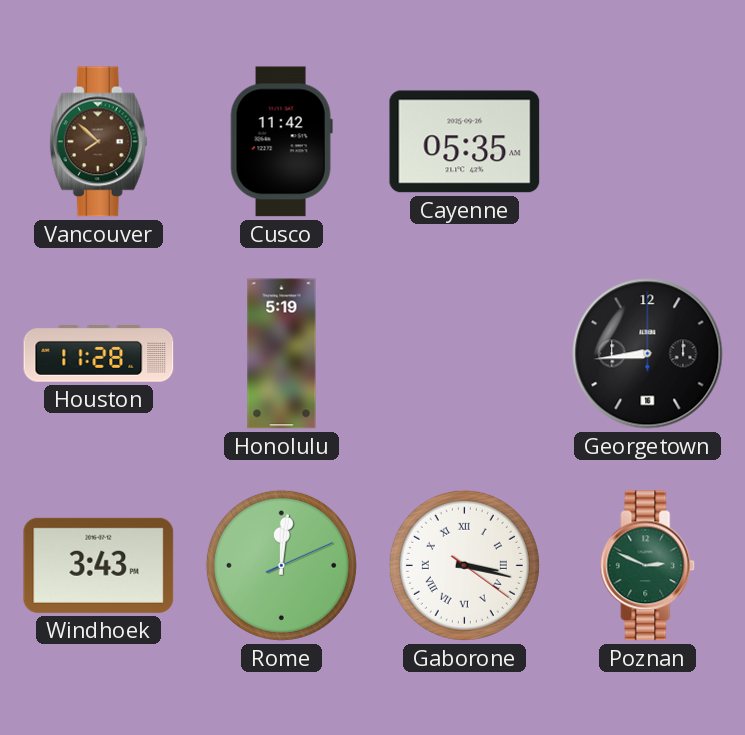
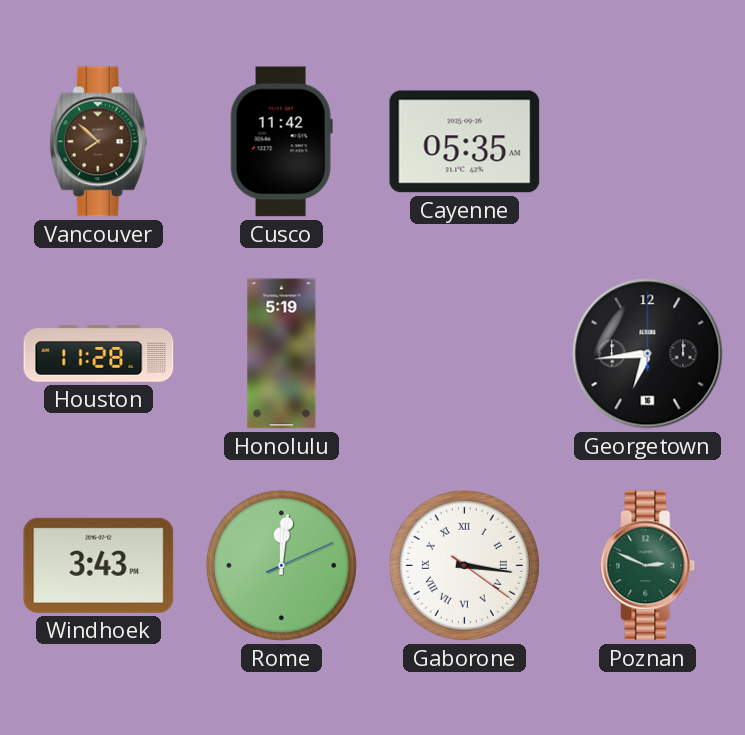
Georgetown: 8:44 -> 6:44 (648, 354)
Gaborone: 3:17 -> 3:16 (464, 565)
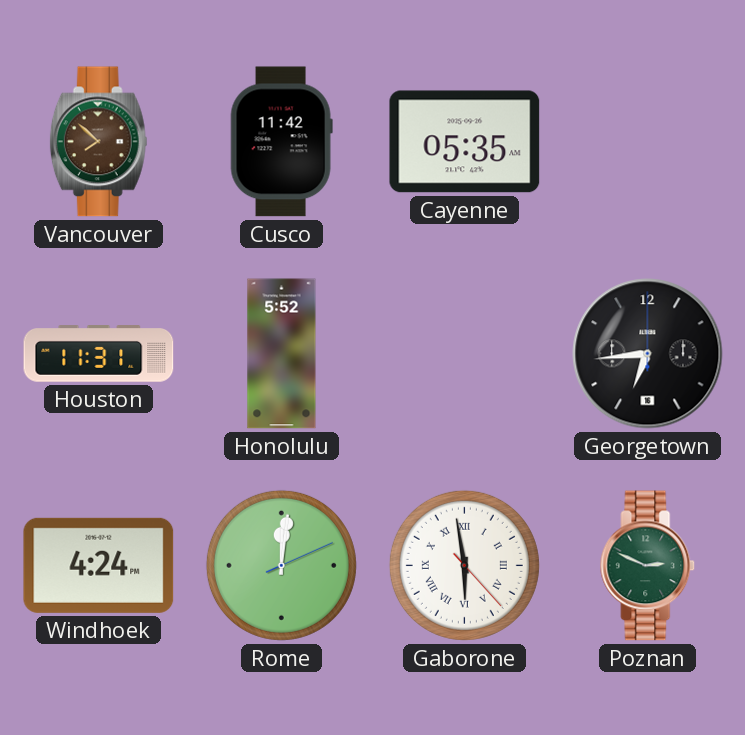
Houston: 11:28 -> 11:31 (99, 354)
Honolulu: 5:19 -> 5:52 (282, 354)
Windhoek: 3:43 -> 4:24 (99, 565)
Gaborone: 3:16 -> 5:58 (464, 565)
